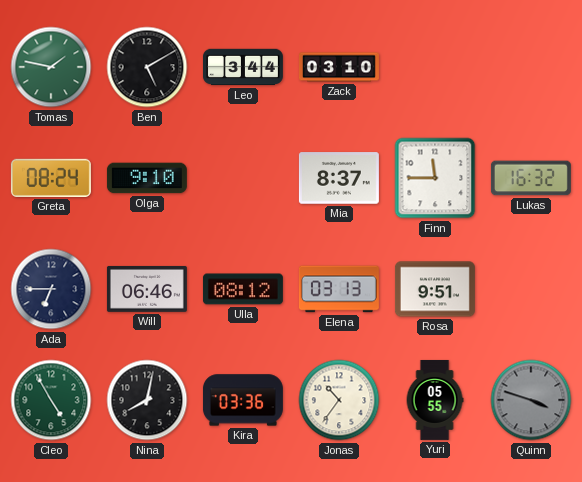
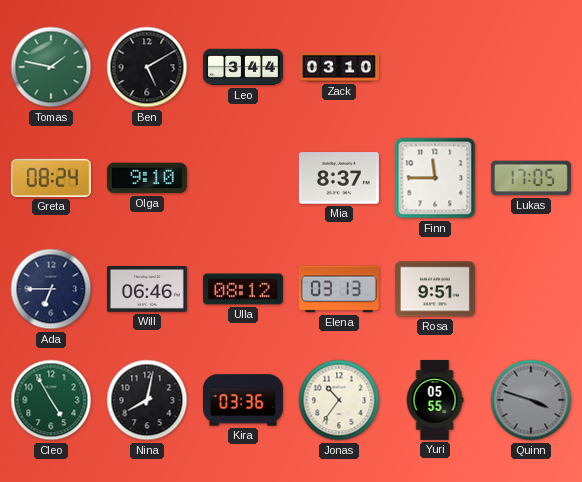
Lukas: 16:32 -> 17:05 (531, 178)
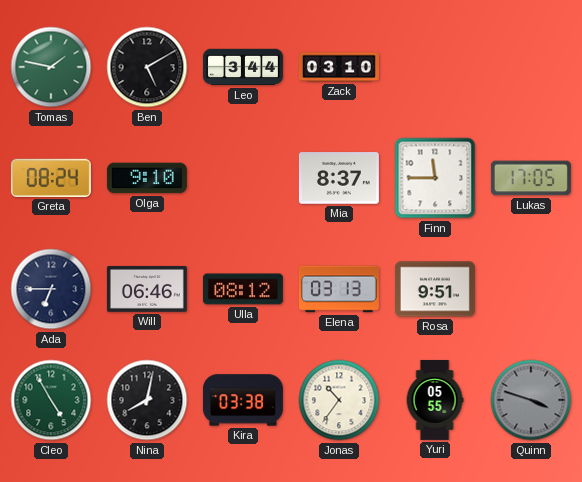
Kira: 03:36 -> 03:38 (243, 400)
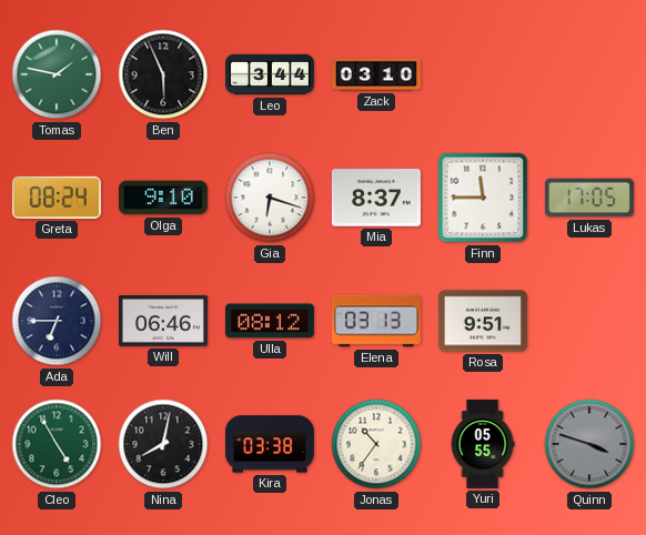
Ben: 5:10 -> 5:56 (163, 74)
Gia: none -> 6:18 (270, 198)
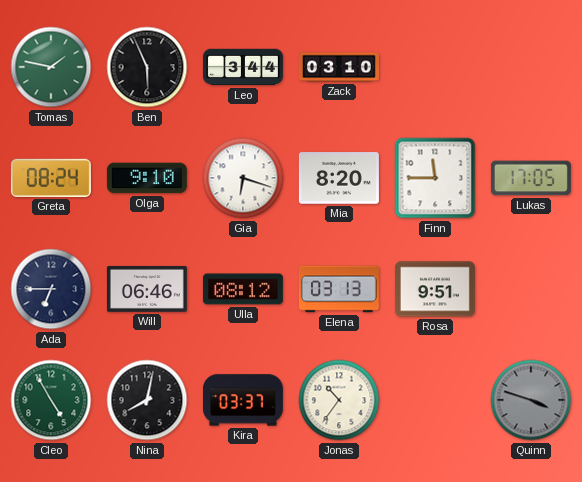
Mia: 8:37 -> 8:20 (339, 178)
Kira: 03:38 -> 03:37 (243, 400)
Yuri: 05:55 -> none (483, 444)
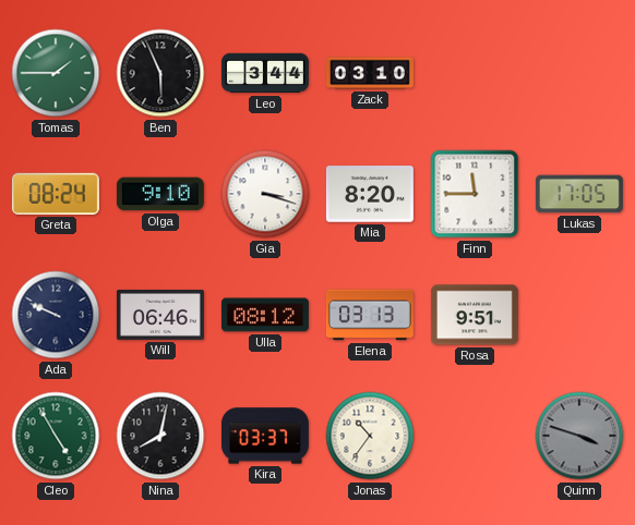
Tomas: 1:47 -> 1:45 (56, 73)
Gia: 6:18 -> 3:18 (265, 194)
Ada: 6:45 -> 9:49 (56, 315)
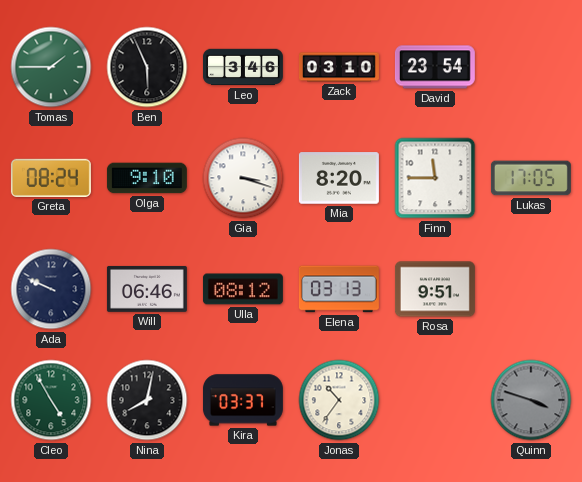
Leo: 3:44 -> 3:46 (243, 67)
David: none -> 23:54 (435, 67)
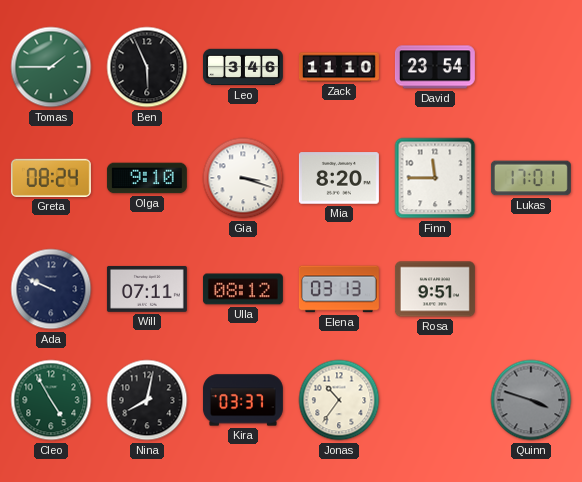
Zack: 03:10 -> 11:10 (339, 67)
Lukas: 17:05 -> 17:01 (531, 178)
Will: 06:46 -> 07:11 (147, 289)
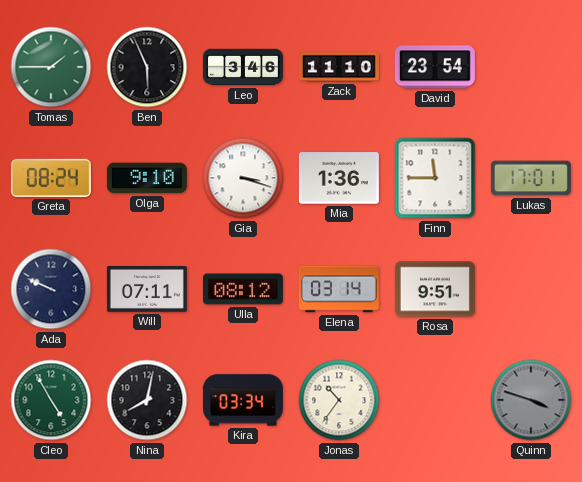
Mia: 8:20 -> 1:36 (339, 178)
Elena: 03:13 -> 03:14 (339, 289)
Kira: 03:37 -> 03:34 (243, 400)
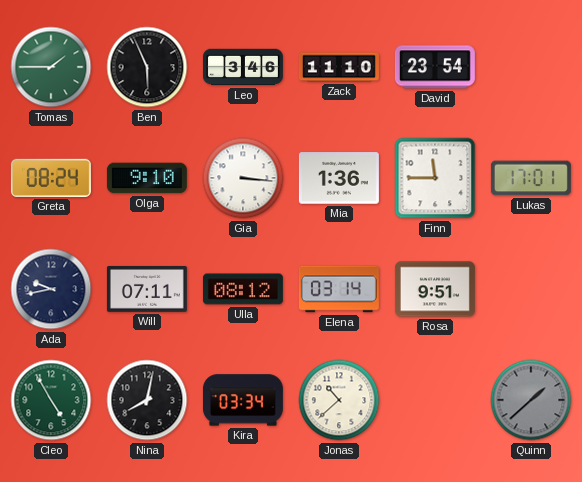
Gia: 3:18 -> 3:16 (243, 178)
Ada: 9:49 -> 9:43 (51, 289)
Jonas: 10:36 -> 10:38 (339, 400)
Quinn: 3:48 -> 1:38 (531, 400)
